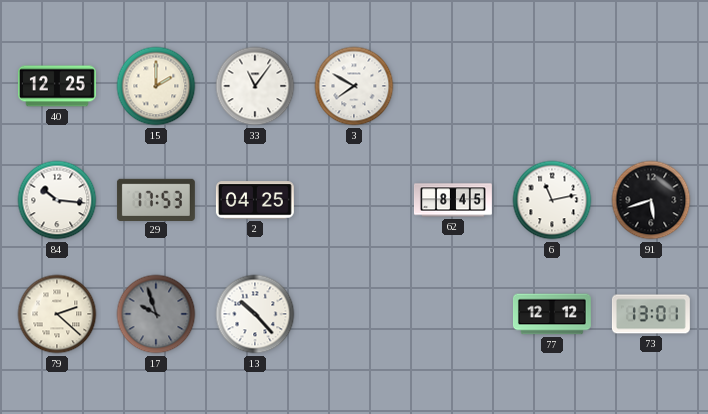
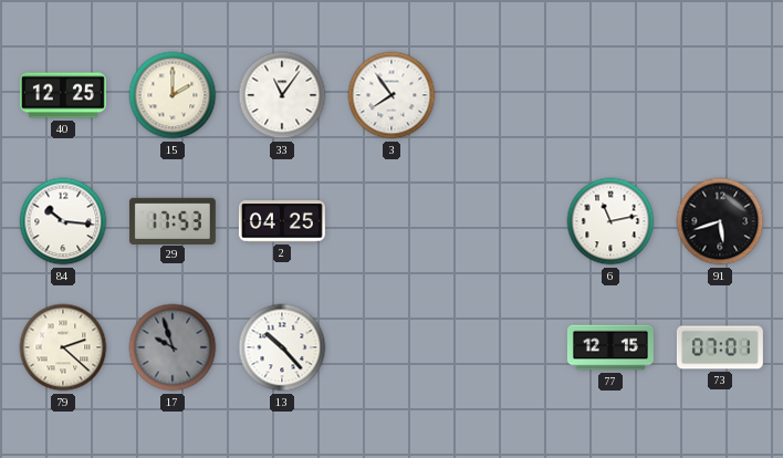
3: 7:50 -> 7:54 (391, 95)
62: 8:45 -> none (453, 200)
77: 12:12 -> 12:15 (610, 347)
73: 13:01 -> 07:01 (720, 347)
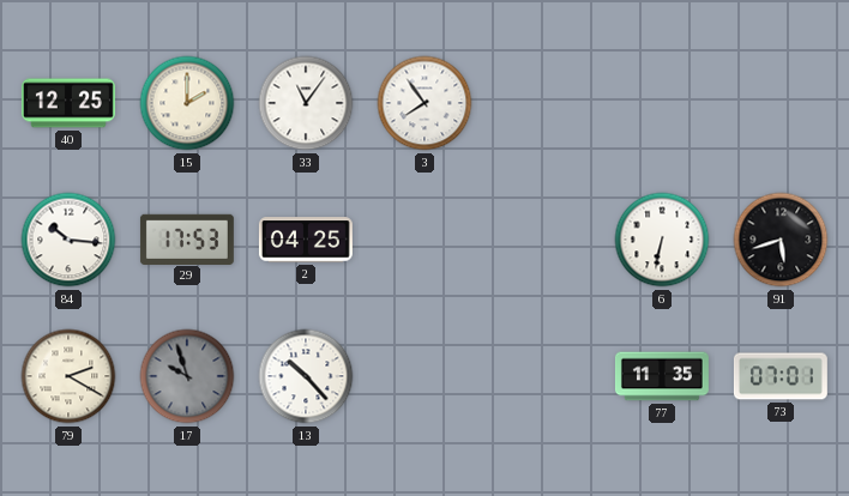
6: 11:13 -> 6:32 (662, 240)
79: 2:22 -> 2:20 (68, 376)
77: 12:15 -> 11:35 (662, 376)
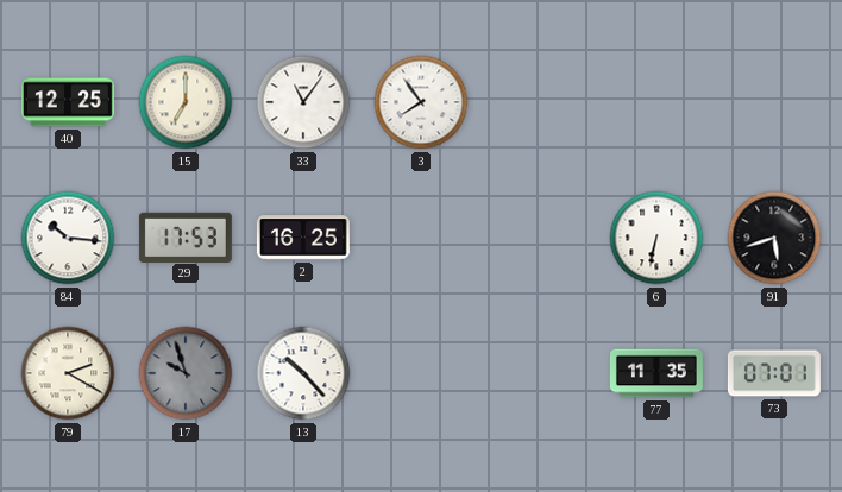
15: 2:00 -> 7:00 (186, 102)
2: 04:25 -> 16:25 (303, 238)
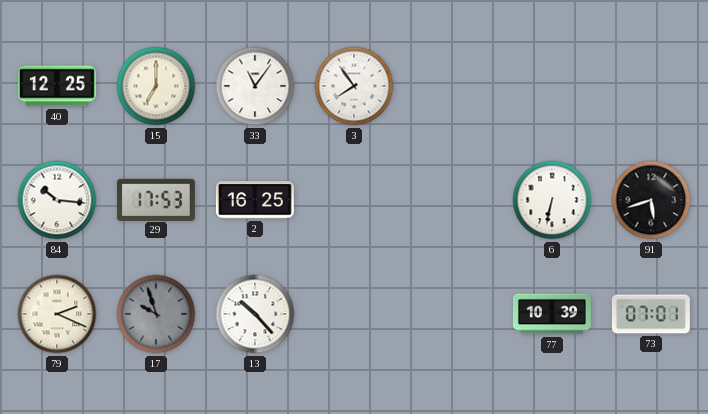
79: 2:20 -> 2:19 (57, 314)
77: 11:35 -> 10:39 (552, 314)
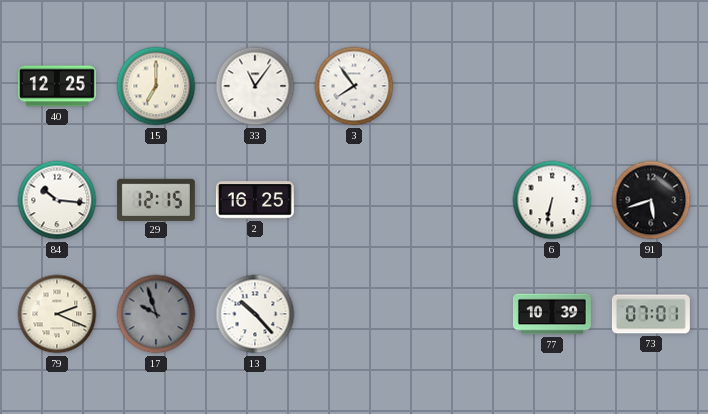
29: 17:53 -> 12:15 (156, 199)
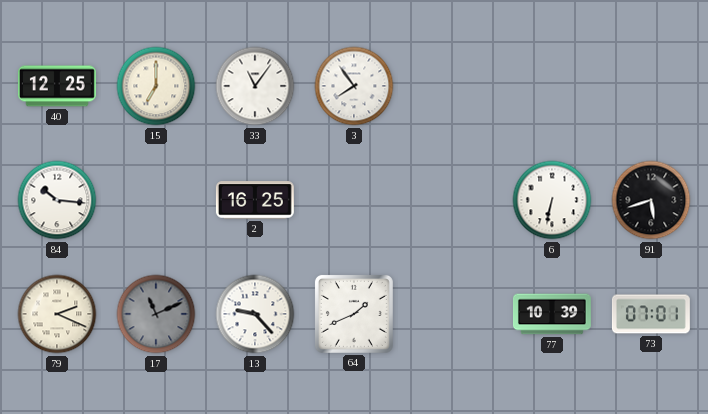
29: 12:15 -> none (156, 199)
17: 9:57 -> 11:11 (156, 314)
13: 10:23 -> 9:23 (255, 314)
64: none -> 1:41 (354, 314)
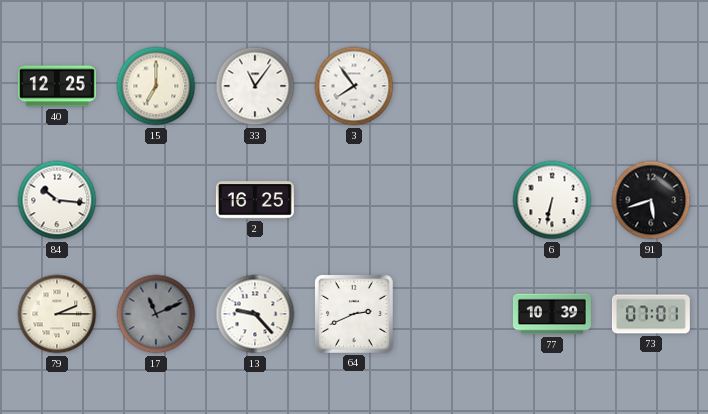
79: 2:19 -> 2:15 (57, 314)
64: 1:41 -> 2:41 (354, 314)
